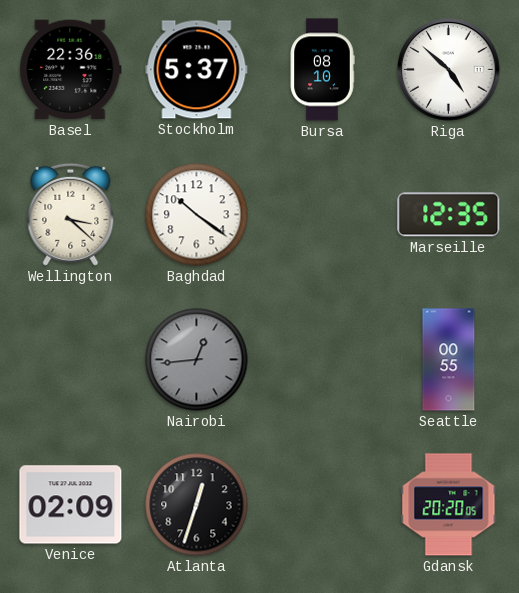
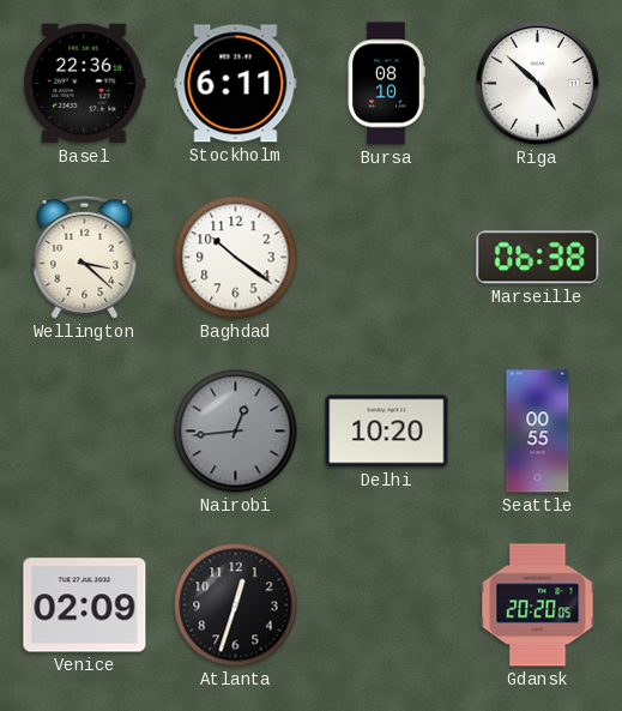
Stockholm: 5:37 -> 6:11 (236, 84)
Marseille: 12:35 -> 06:38 (538, 258)
Delhi: none -> 10:20 (387, 432)
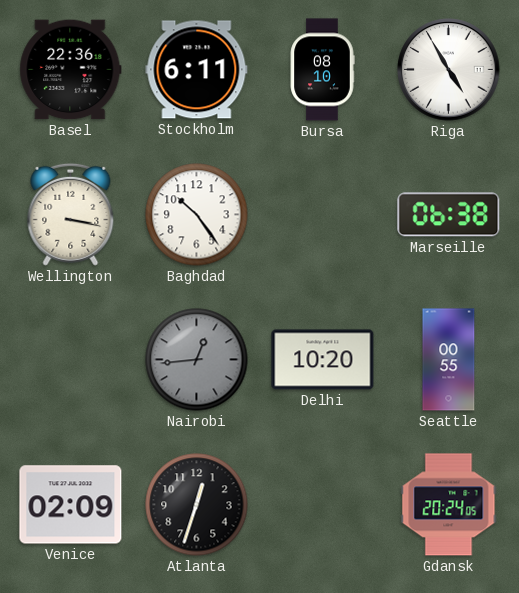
Riga: 4:52 -> 4:55 (449, 70)
Wellington: 3:22 -> 3:17 (71, 214)
Baghdad: 10:21 -> 10:24 (197, 215)
Gdansk: 20:20 -> 20:24 (449, 505)
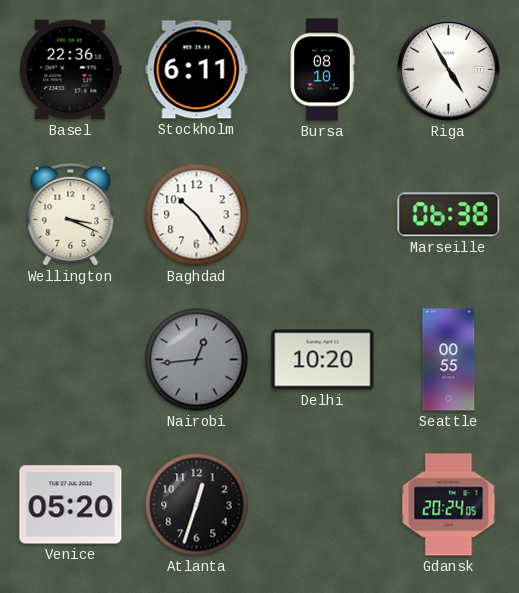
Wellington: 3:17 -> 3:19 (71, 214)
Venice: 02:09 -> 05:20 (71, 505)
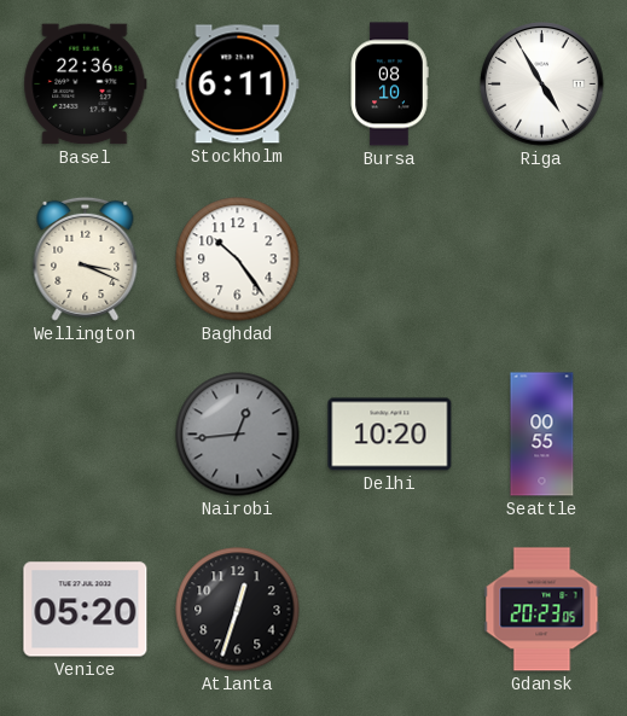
Marseille: 06:38 -> none (449, 215)
Gdansk: 20:24 -> 20:23 (542, 610)
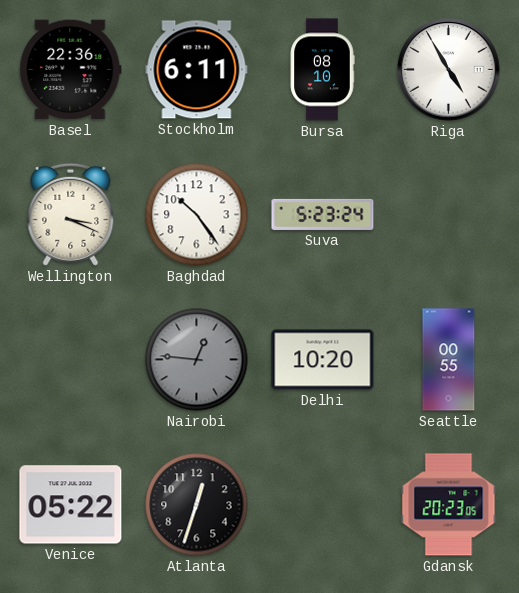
Suva: none -> 5:23 (323, 214)
Nairobi: 12:44 -> 12:46 (197, 360)
Venice: 05:20 -> 05:22 (71, 505)
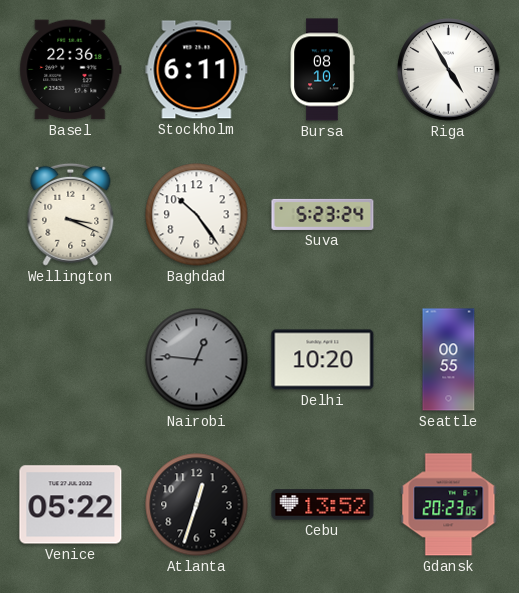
Cebu: none -> 13:52 (323, 505)
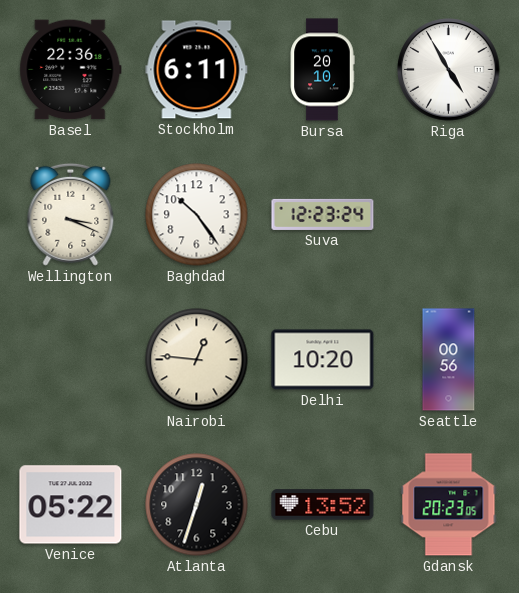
Bursa: 08:10 -> 20:10 (322, 70)
Suva: 5:23 -> 12:23 (323, 214)
Nairobi dial: grey -> cream (197, 360)
Seattle: 00:55 -> 00:56 (449, 360)
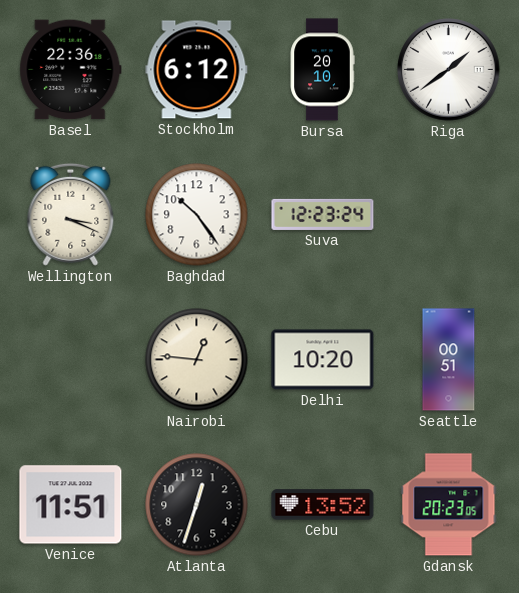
Stockholm: 6:11 -> 6:12 (197, 70)
Riga: 4:55 -> 1:39 (449, 70)
Seattle: 00:56 -> 00:51 (449, 360)
Venice: 05:22 -> 11:51 (71, 505)
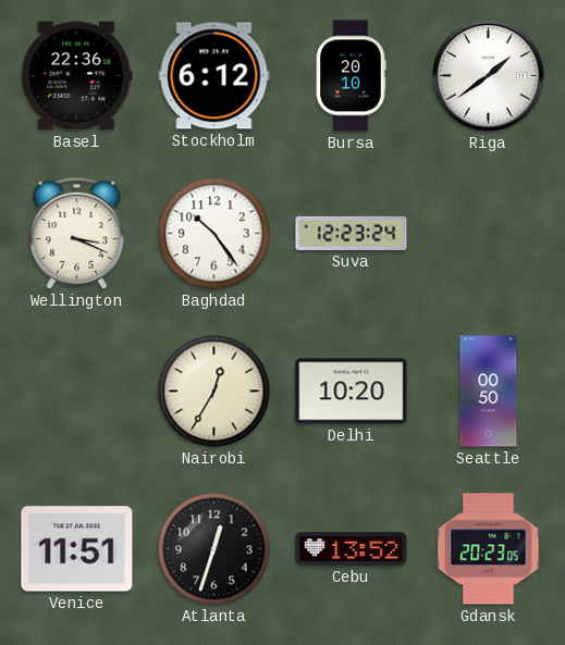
Nairobi: 12:46 -> 12:35 (214, 392)
Seattle: 00:51 -> 00:50 (489, 392)
